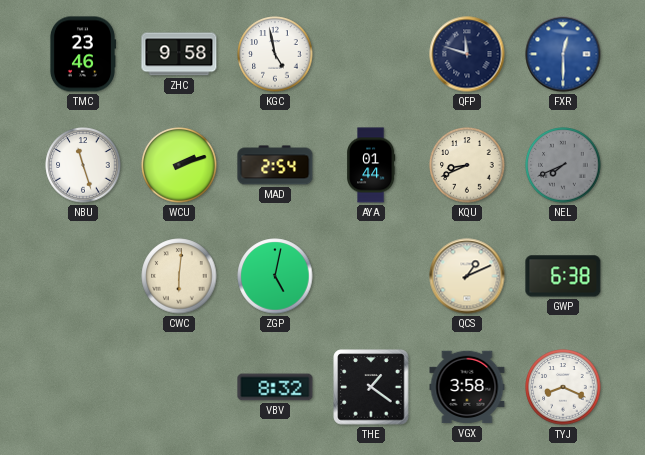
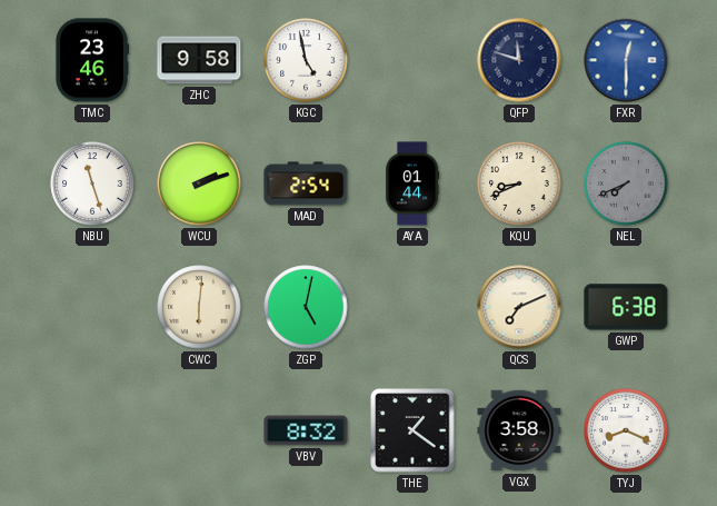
QCS: 1:11 -> 7:11 (519, 307)
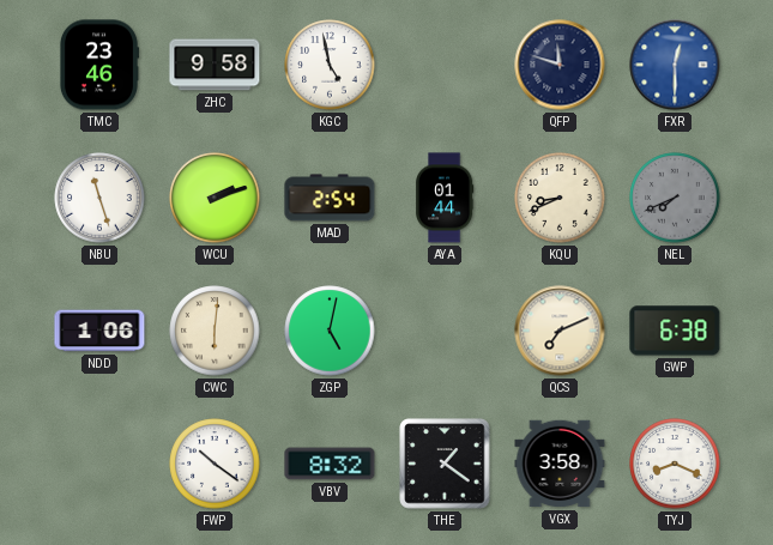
NDD: none -> 1:06 (99, 331)
FWP: none -> 10:21 (215, 464)
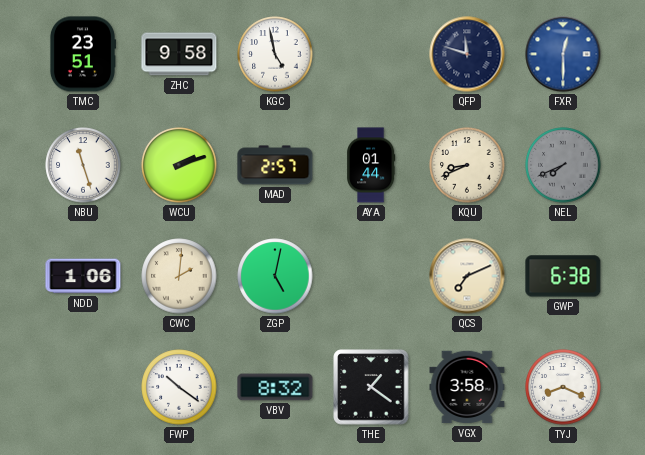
TMC: 23:46 -> 23:51 (82, 54)
MAD: 2:54 -> 2:57 (275, 165)
CWC: 6:01 -> 2:01 (179, 276)
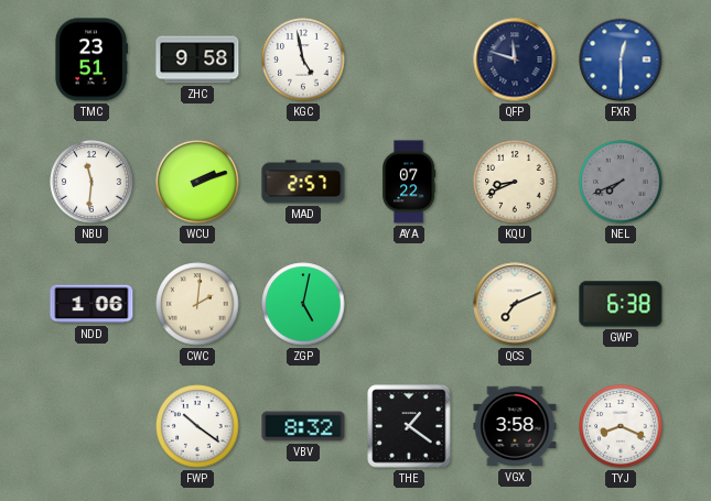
NBU: 11:27 -> 11:31 (91, 182)
AYA: 01:44 -> 07:22 (410, 182)
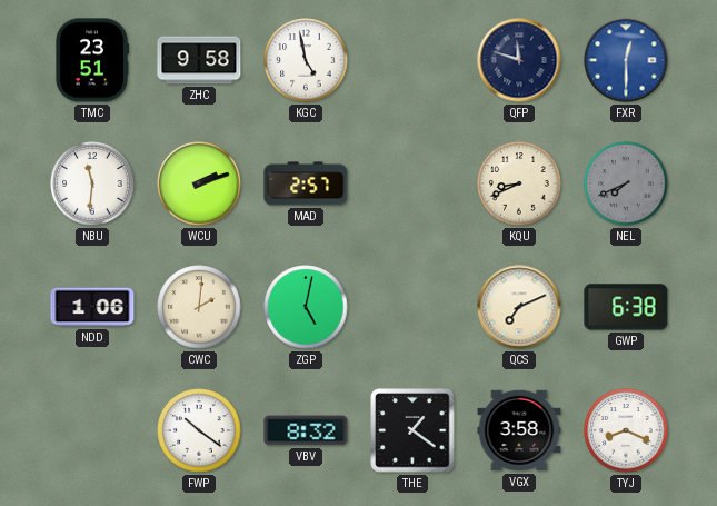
AYA: 07:22 -> none (410, 182)
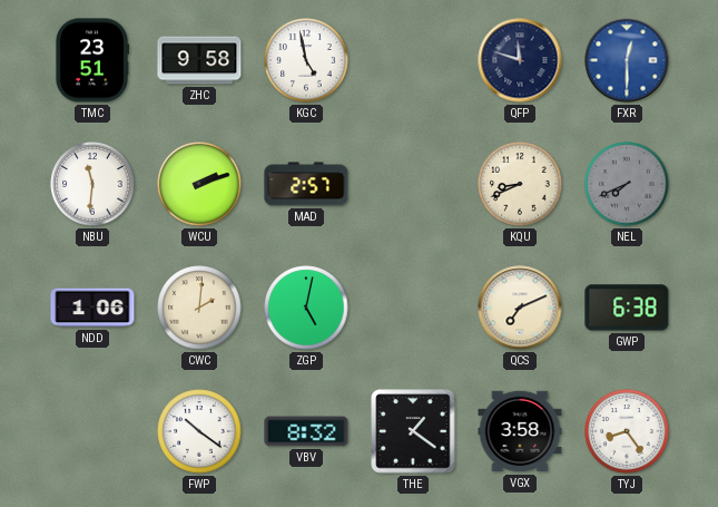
TYJ: 8:19 -> 8:24 (627, 431)
